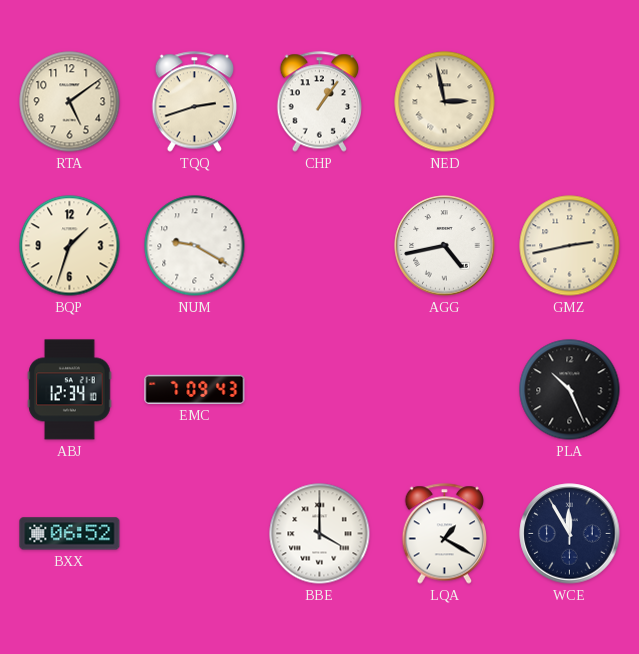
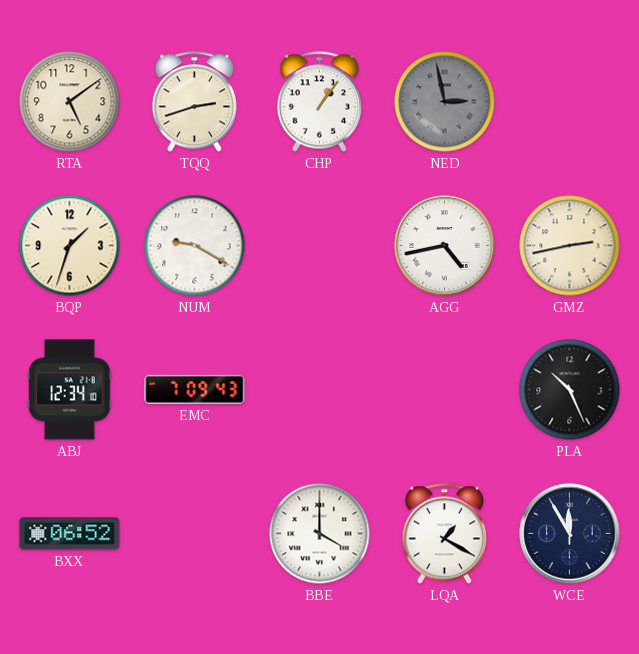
NED dial: cream -> grey (445, 102)
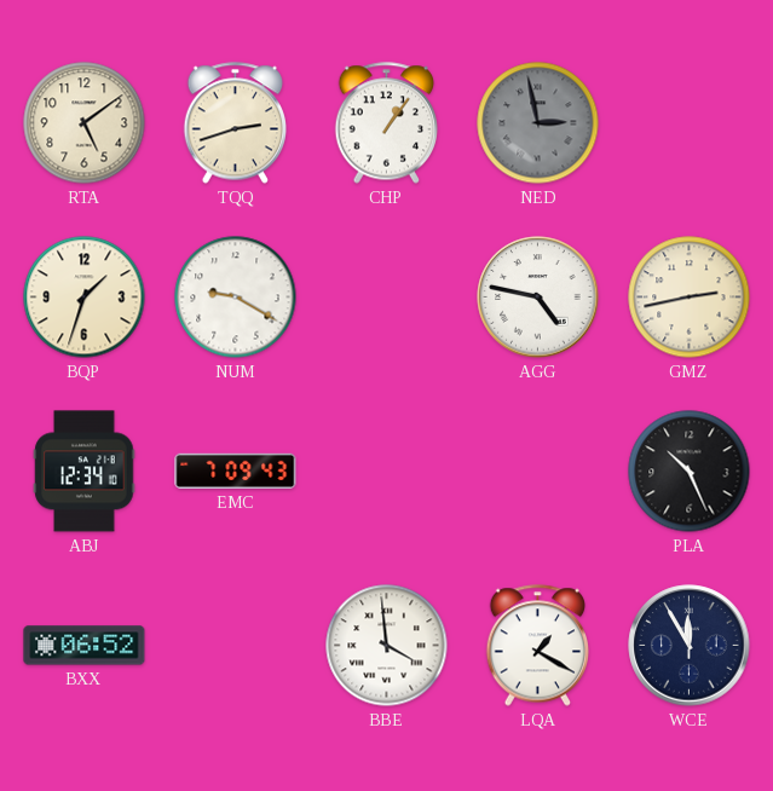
AGG: 4:43 -> 4:47 (538, 298)
BBE: 4:00 -> 3:59 (387, 646)
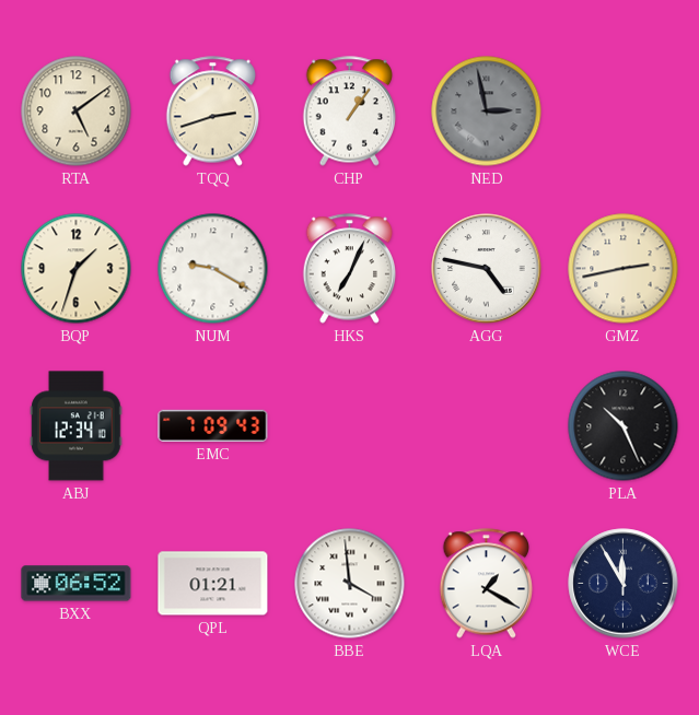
HKS: none -> 7:04 (350, 269)
QPL: none -> 01:21 (213, 584)
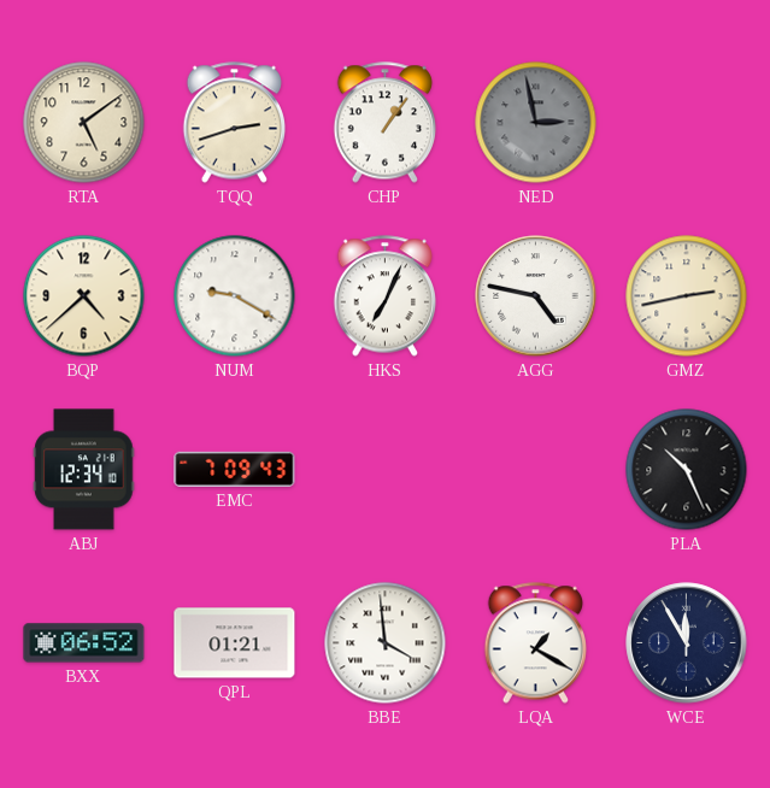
BQP: 1:33 -> 4:38 (84, 296)
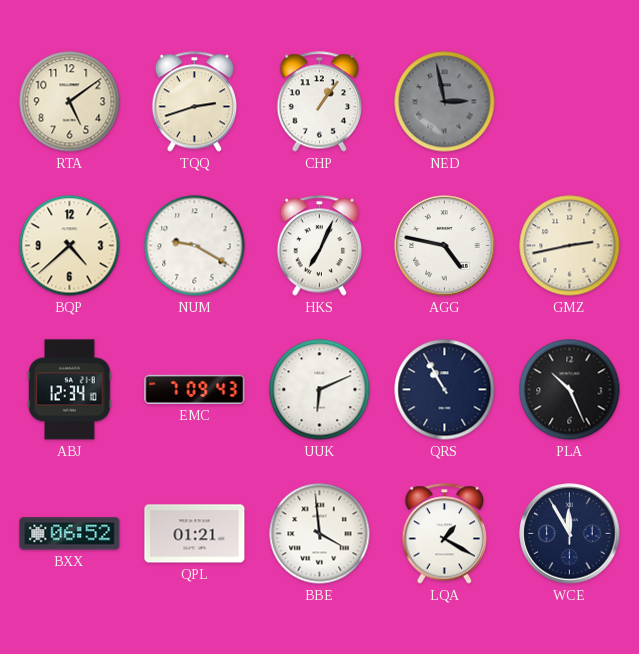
UUK: none -> 6:11 (320, 390)
QRS: none -> 10:55 (445, 390)
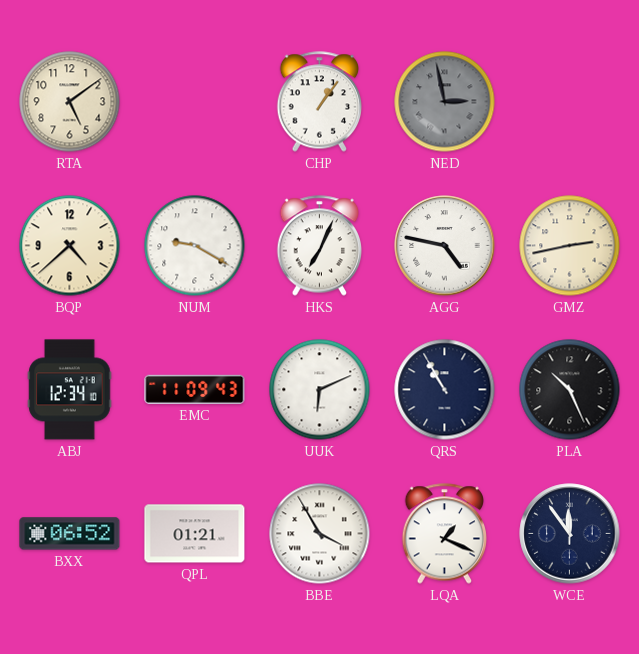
TQQ: 2:42 -> none (195, 102)
EMC: 7:09 -> 11:09 (195, 389)
BBE: 3:59 -> 3:55 (320, 534)
LQA: 1:20 -> 1:19 (445, 534)
WCE: 11:55 -> 11:54 (570, 534)
